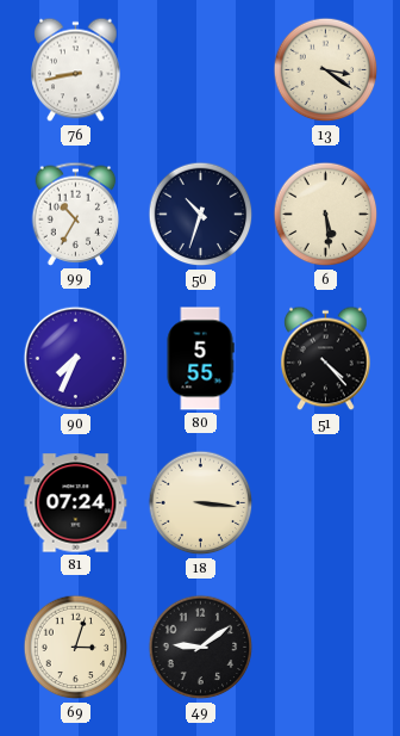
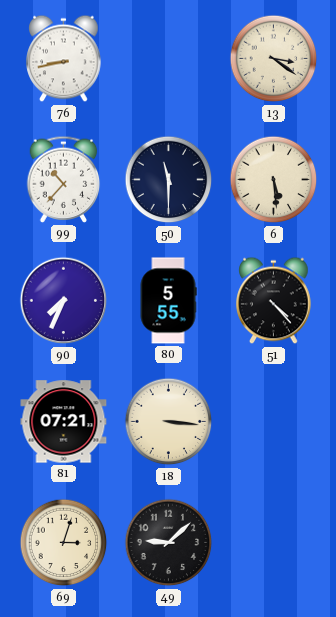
99: 10:35 -> 10:37 (64, 179)
50: 10:33 -> 11:30 (169, 180)
81: 07:24 -> 07:21 (64, 422)
49: 9:09 -> 9:08 (169, 543)
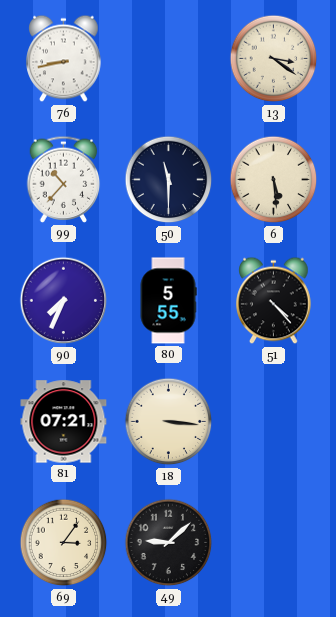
69: 3:03 -> 3:06 (64, 543)
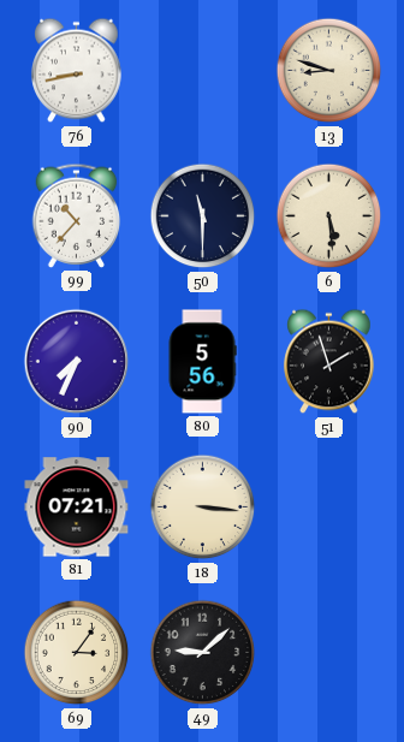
13: 3:21 -> 8:48 (329, 71)
80: 5:55 -> 5:56 (202, 362)
51: 4:23 -> 1:57 (329, 362)
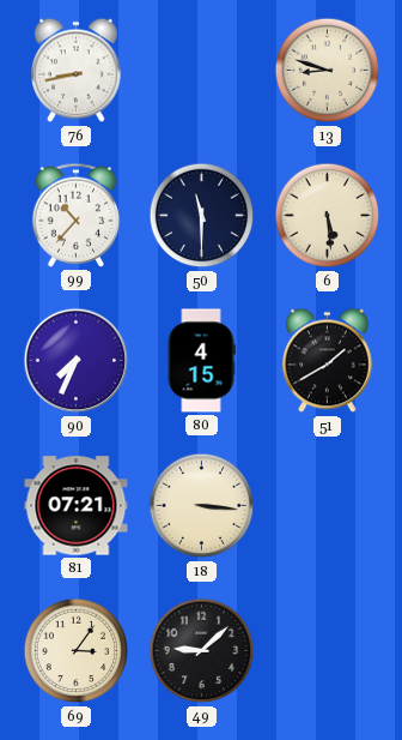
80: 5:56 -> 4:15 (201, 361)
51: 1:57 -> 1:40 (328, 361)
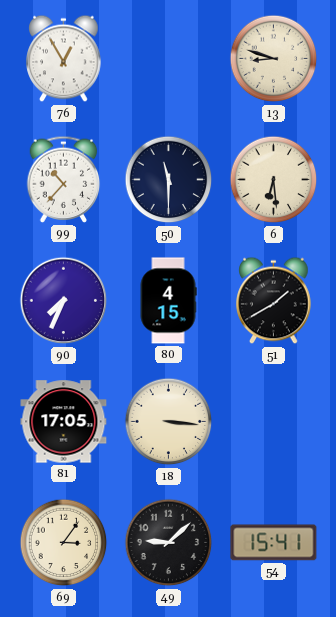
76: 8:43 -> 12:55 (64, 59)
6: 5:29 -> 6:29 (274, 180)
81: 07:21 -> 17:05 (64, 422)
54: none -> 15:41 (274, 543)
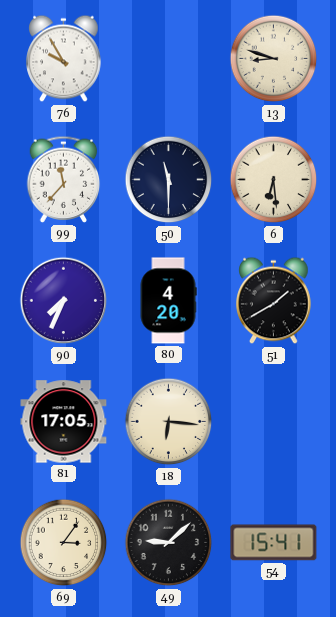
76: 12:55 -> 9:55 (64, 59)
99: 10:37 -> 11:37 (64, 179)
80: 4:15 -> 4:20 (168, 301)
18: 3:16 -> 6:16 (169, 422)
